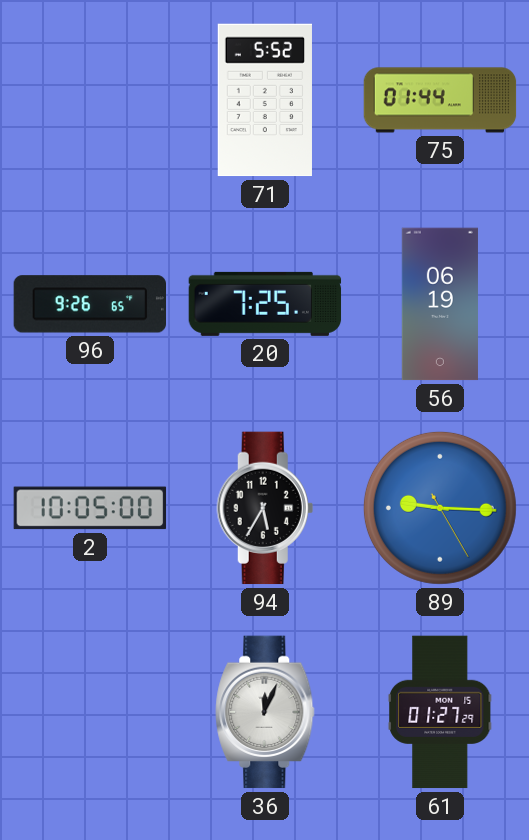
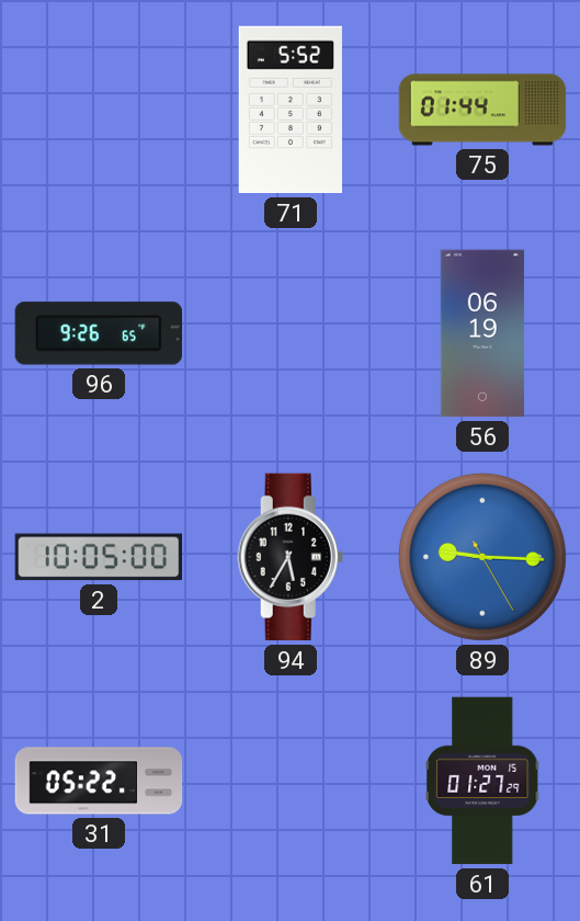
20: 7:25 -> none (265, 304)
31: none -> 05:22 (99, 781)
36: 12:04 -> none (265, 712)
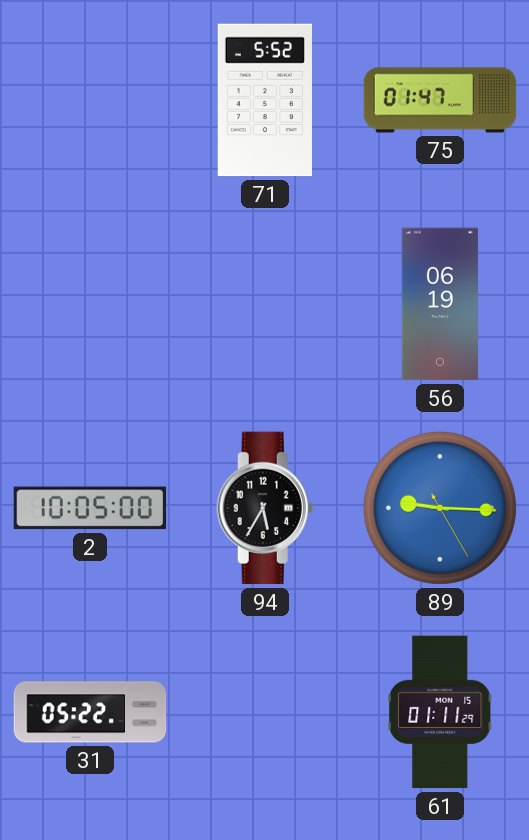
75: 01:44 -> 01:47 (440, 100)
96: 9:26 -> none (98, 333)
61: 01:27 -> 01:11 (440, 712)
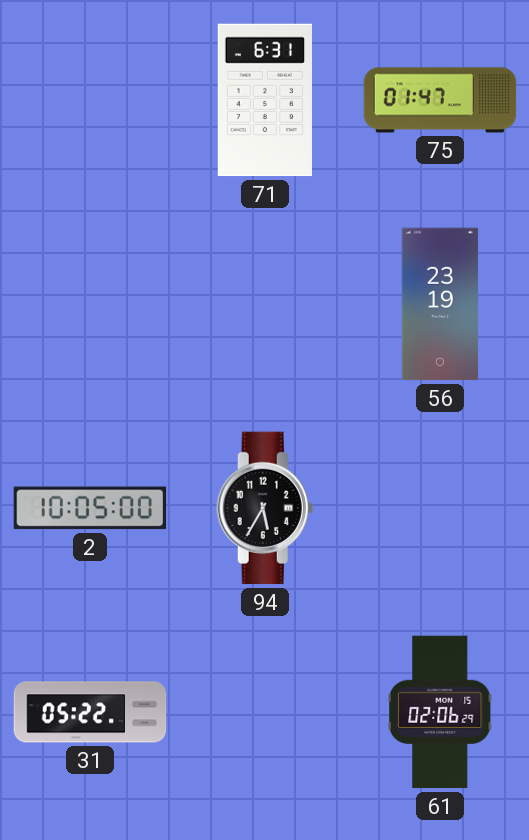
71: 5:52 -> 6:31 (265, 100)
56: 06:19 -> 23:19 (440, 304)
89: 9:15 -> none (440, 508)
61: 01:11 -> 02:06 (440, 712)
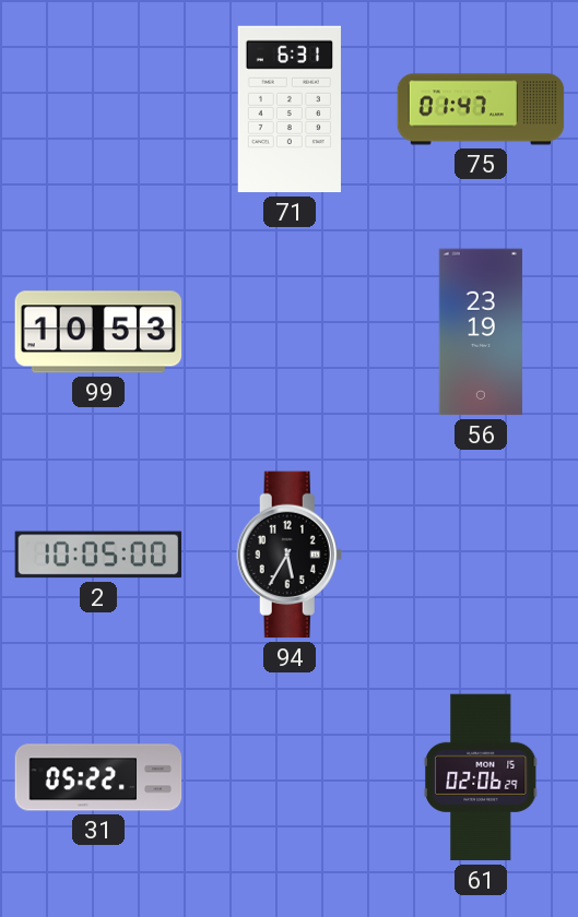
99: none -> 10:53 (98, 332)
